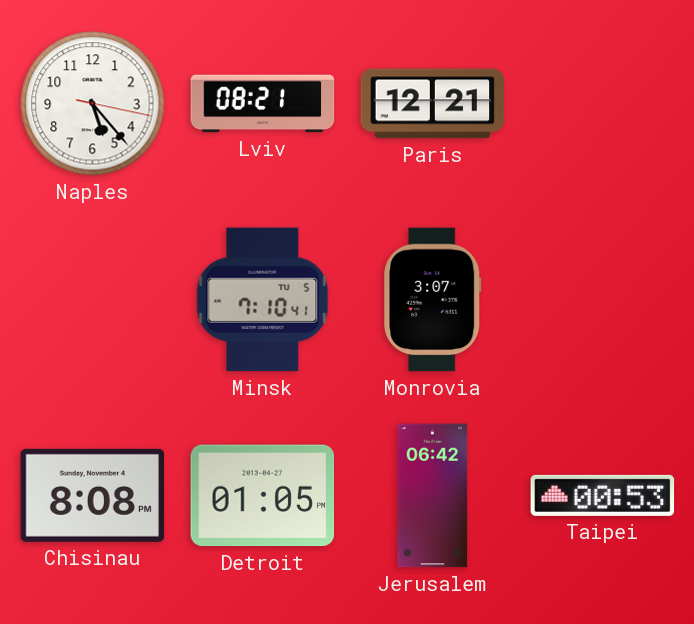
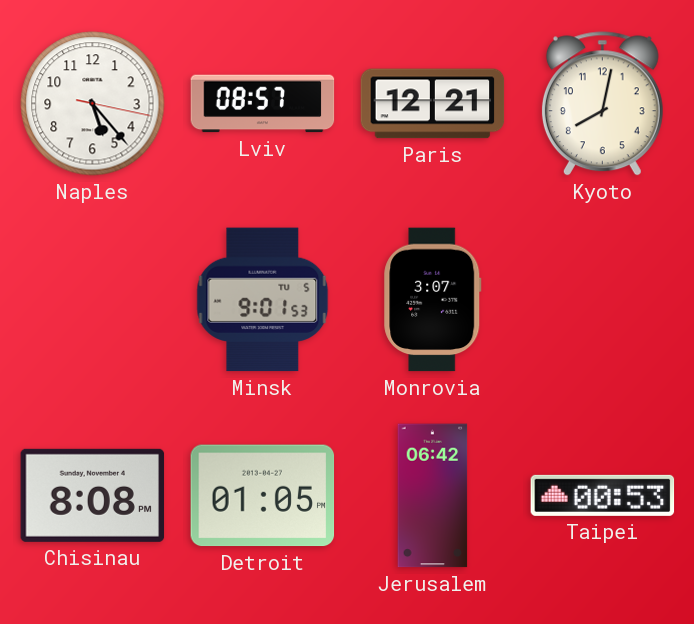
Lviv: 08:21 -> 08:57 (263, 104)
Kyoto: none -> 8:02 (602, 104)
Minsk: 7:10 -> 9:01 (263, 300)
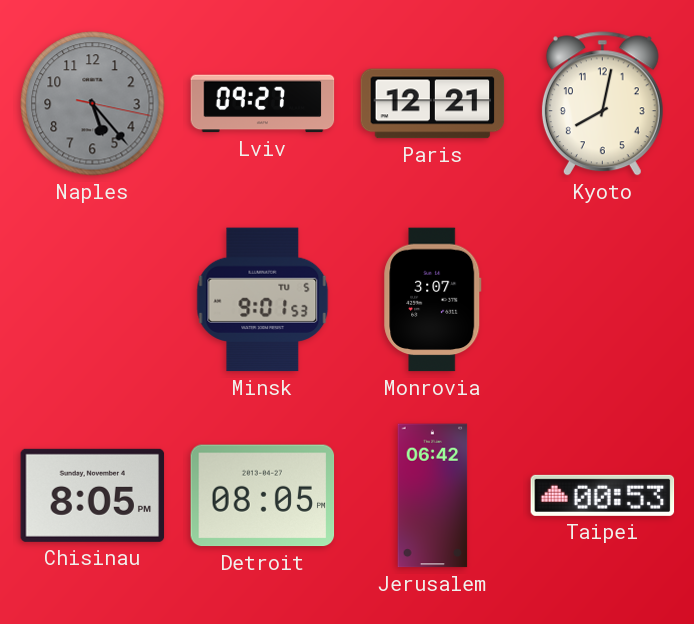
Naples dial: white -> grey (93, 104)
Lviv: 08:57 -> 09:27 (263, 104)
Chisinau: 8:08 -> 8:05 (93, 495)
Detroit: 01:05 -> 08:05 (263, 496)
